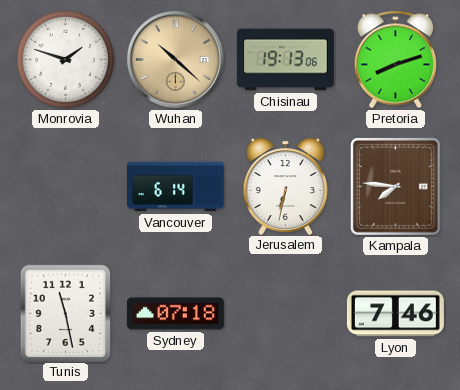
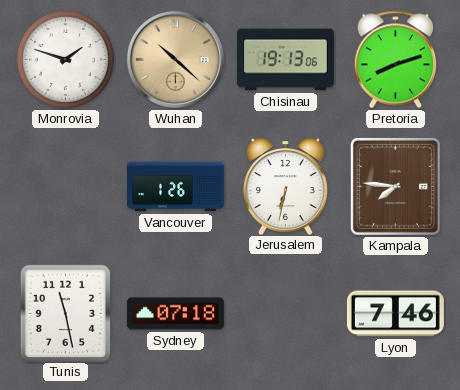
Vancouver: 6:14 -> 1:26 (175, 187)
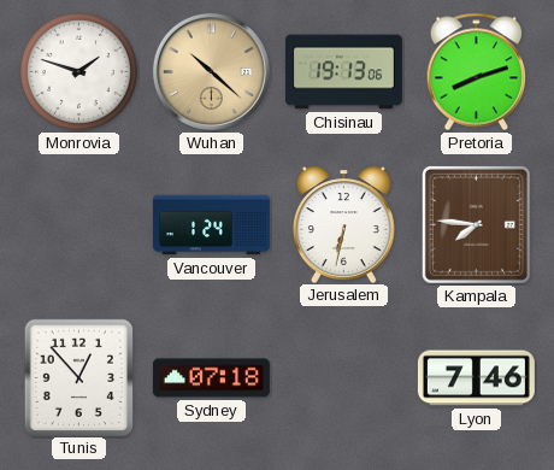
Vancouver: 1:26 -> 1:24 (211, 225)
Tunis: 11:28 -> 12:53 (78, 377)
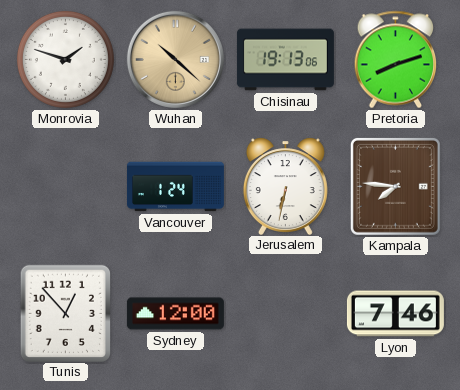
Sydney: 07:18 -> 12:00 (175, 314)
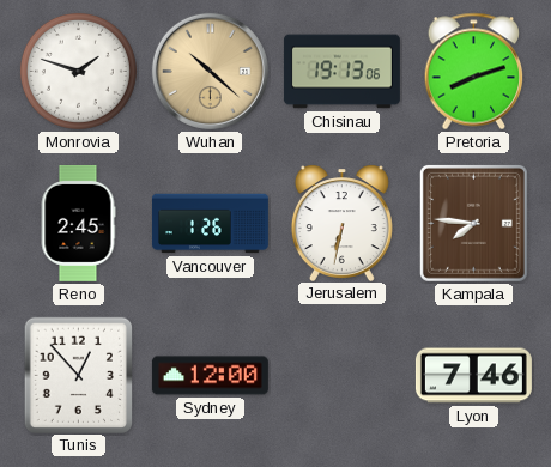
Reno: none -> 2:45 (78, 223)
Vancouver: 1:24 -> 1:26 (210, 224)
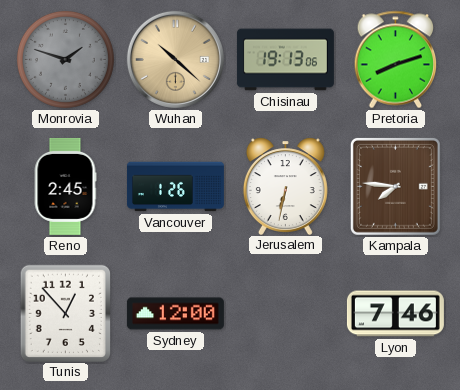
Monrovia dial: white -> grey (65, 59)
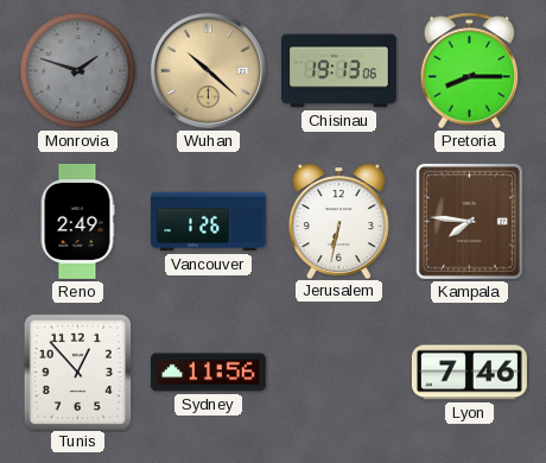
Pretoria: 8:12 -> 8:15 (470, 71)
Reno: 2:45 -> 2:49 (77, 221)
Sydney: 12:00 -> 11:56 (208, 373)
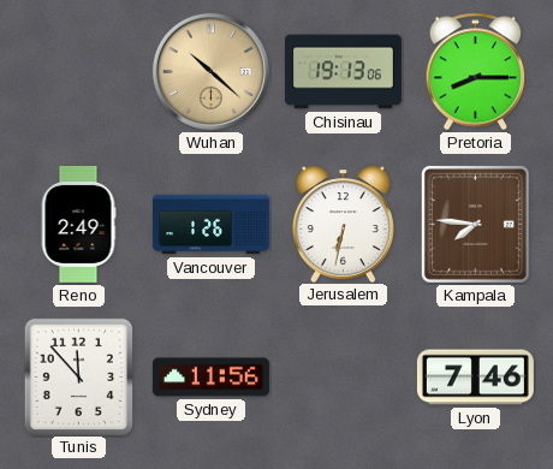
Monrovia: 1:48 -> none (77, 70)
Tunis: 12:53 -> 11:53 (78, 376)
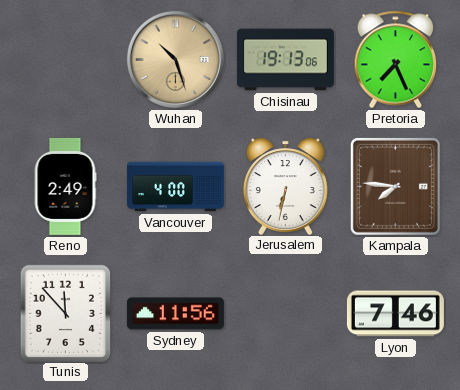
Wuhan: 10:22 -> 10:27 (175, 59)
Pretoria: 8:15 -> 7:26 (396, 60)
Vancouver: 1:26 -> 4:00 (175, 187)
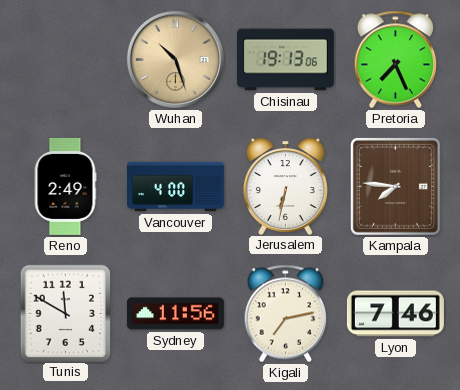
Tunis: 11:53 -> 11:50 (65, 313)
Kigali: none -> 7:13 (286, 314)
